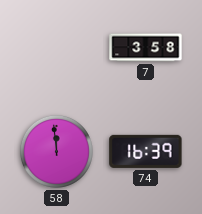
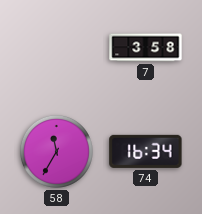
58: 11:59 -> 11:35 (56, 151)
74: 16:39 -> 16:34 (146, 151)
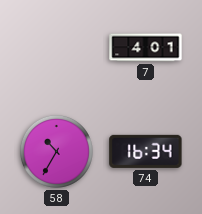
7: 3:58 -> 4:01 (146, 48)
58: 11:35 -> 10:35 (56, 151)
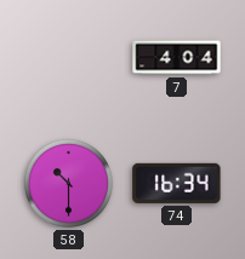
7: 4:01 -> 4:04 (177, 58)
58: 10:35 -> 10:30 (68, 183)
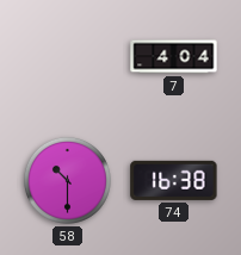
74: 16:34 -> 16:38 (174, 180)
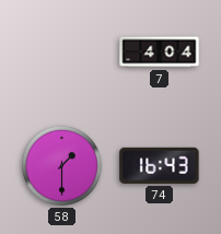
58: 10:30 -> 1:30 (61, 165)
74: 16:38 -> 16:43 (160, 165)
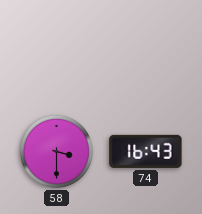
7: 4:04 -> none (160, 52)
58: 1:30 -> 3:30 (56, 151)
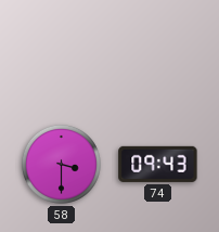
74: 16:43 -> 09:43 (158, 164)
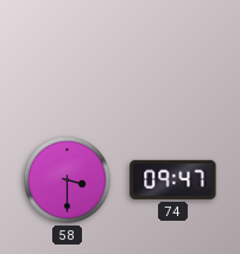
74: 09:43 -> 09:47 (173, 179)
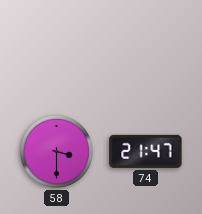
74: 09:47 -> 21:47 (146, 151)
